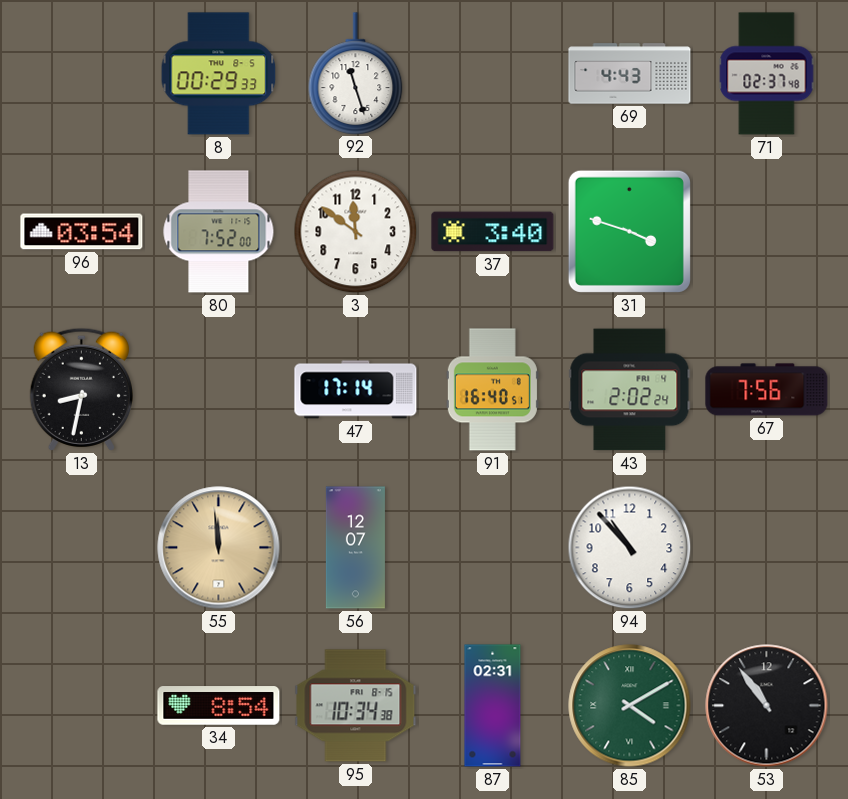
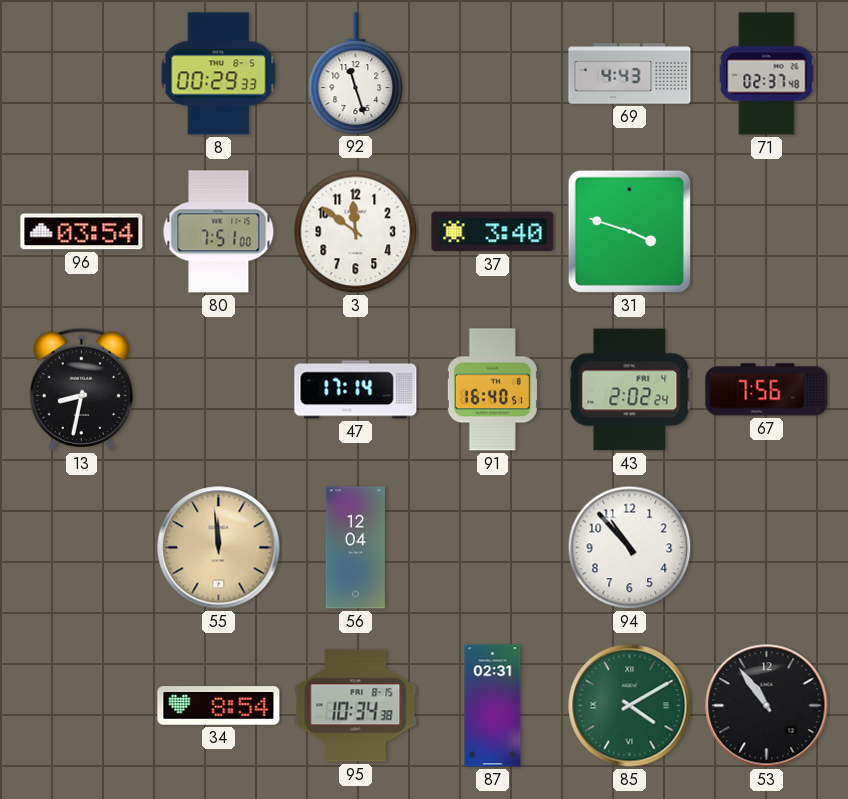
80: 7:52 -> 7:51 (219, 232)
56: 12:07 -> 12:04 (355, 548)
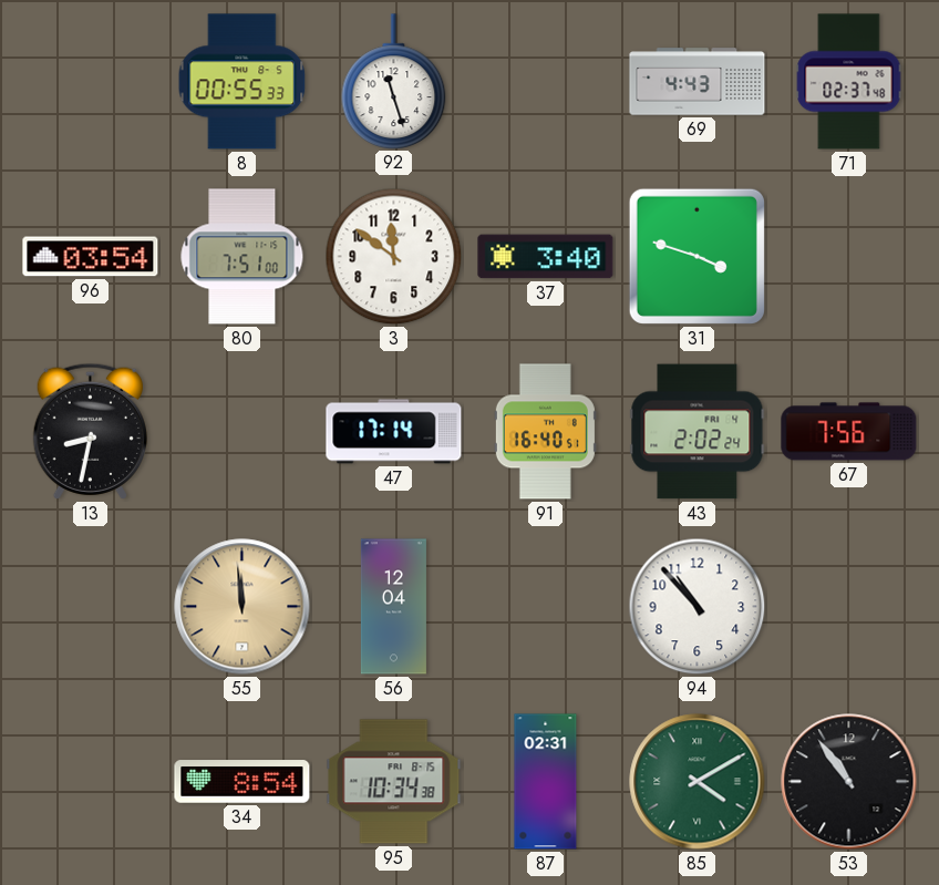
8: 00:29 -> 00:55 (243, 82)
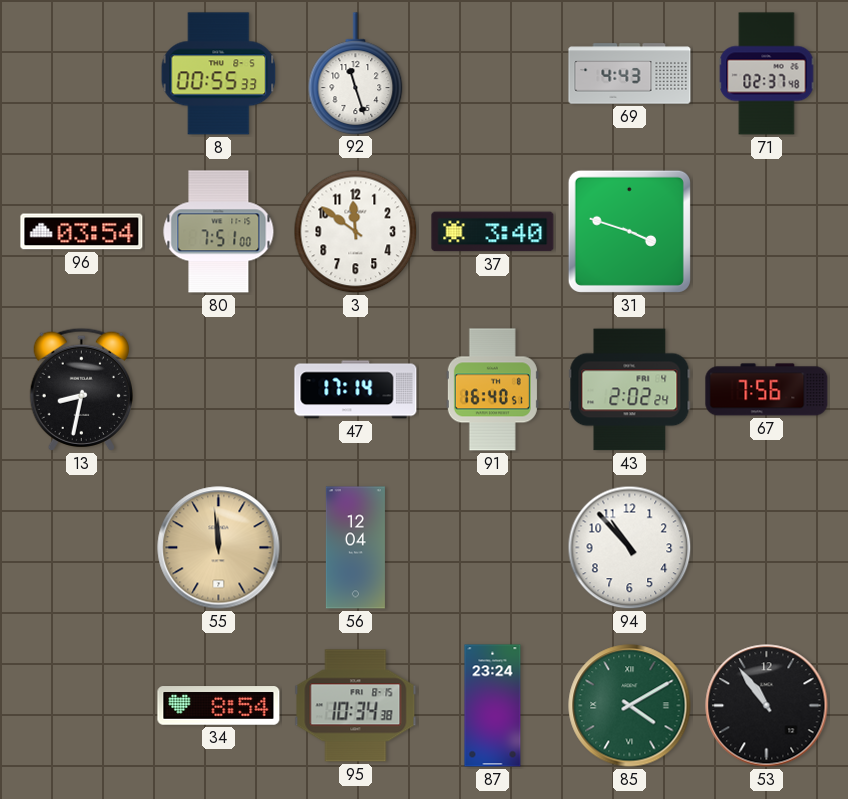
87: 02:31 -> 23:24 (493, 706)
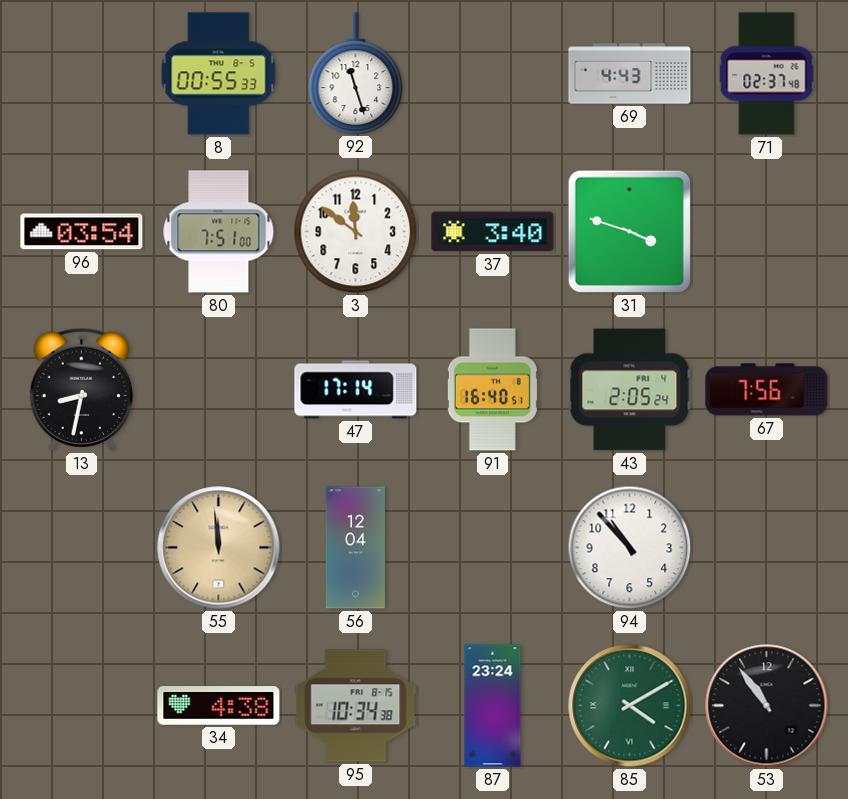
43: 2:02 -> 2:05 (630, 390)
34: 8:54 -> 4:38 (219, 706)
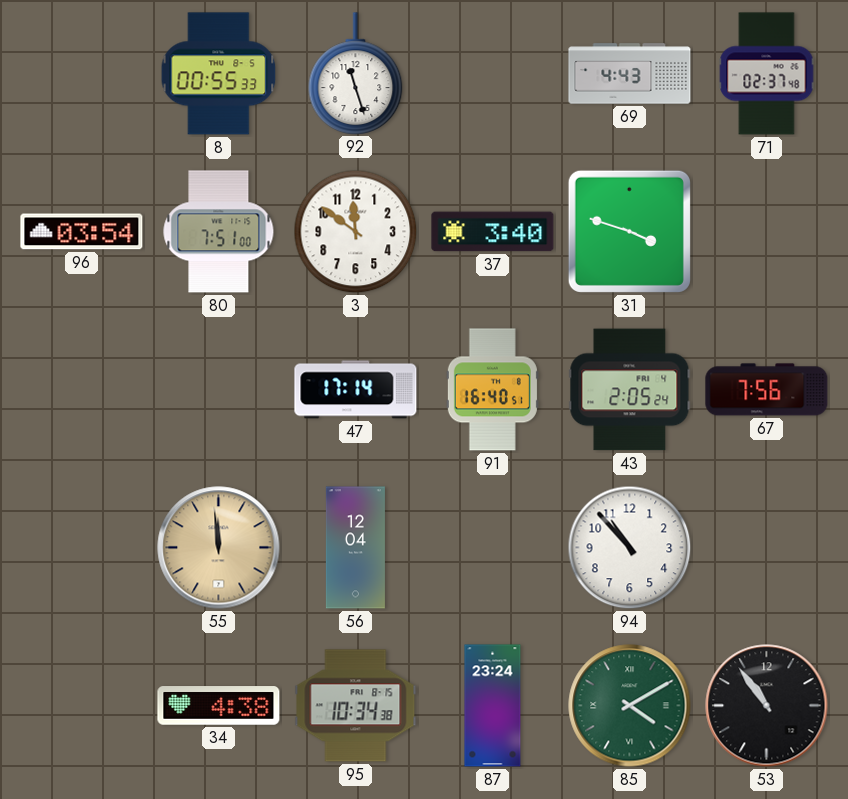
13: 8:32 -> none (81, 389)
